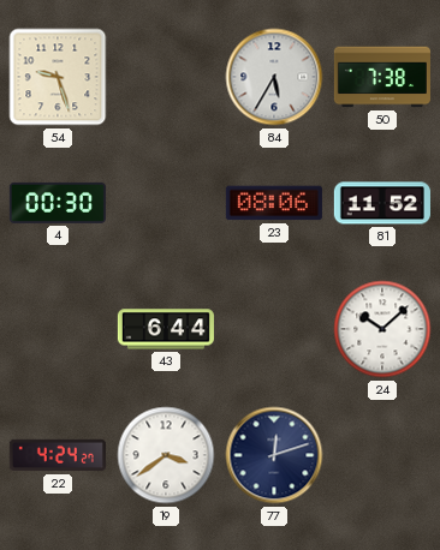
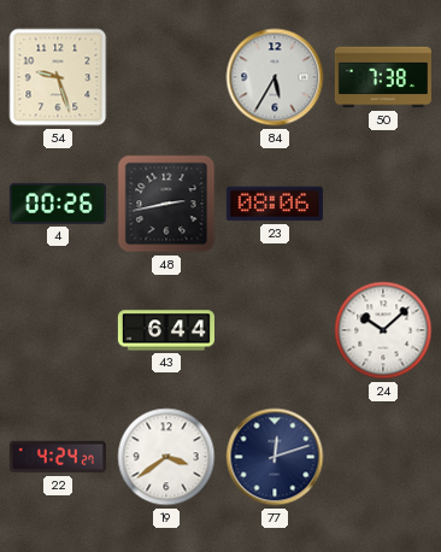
4: 00:30 -> 00:26 (58, 204)
48: none -> 2:43 (166, 204)
81: 11:52 -> none (382, 203)
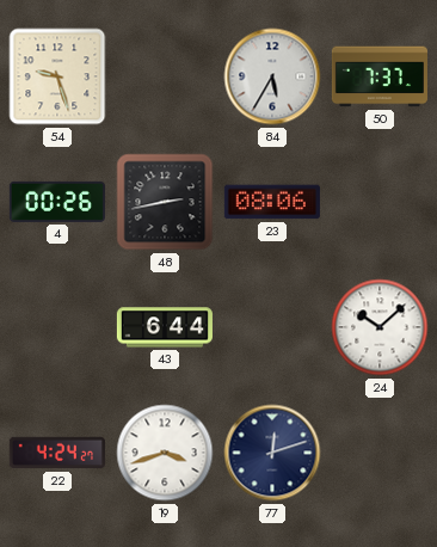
50: 7:38 -> 7:37 (380, 76)
19: 3:39 -> 3:42 (165, 453)
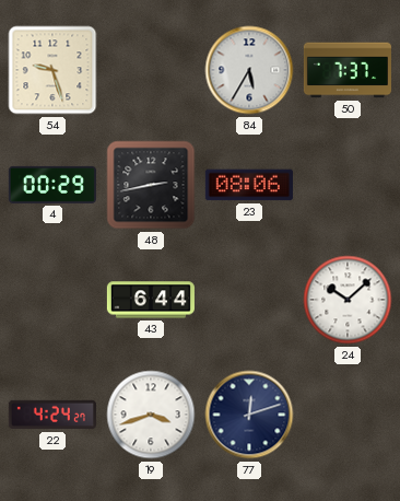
4: 00:26 -> 00:29 (52, 185)
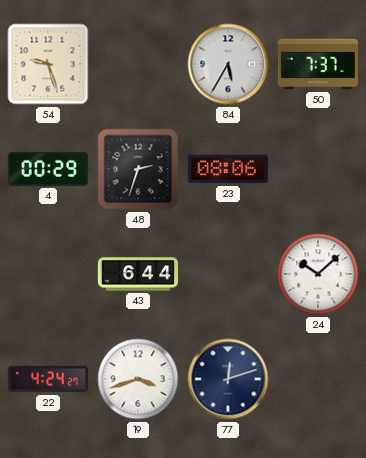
48: 2:43 -> 2:33 (138, 169)
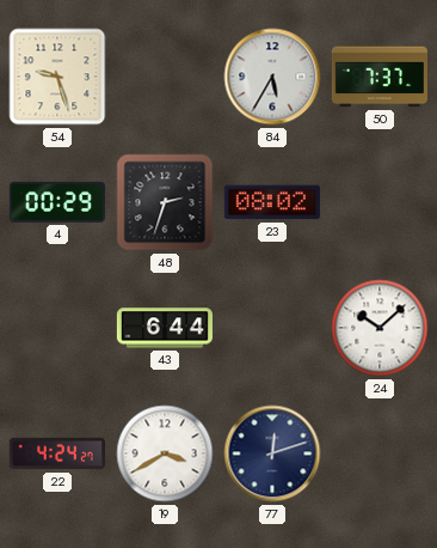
23: 08:06 -> 08:02 (272, 202)
19: 3:42 -> 3:40 (165, 453)
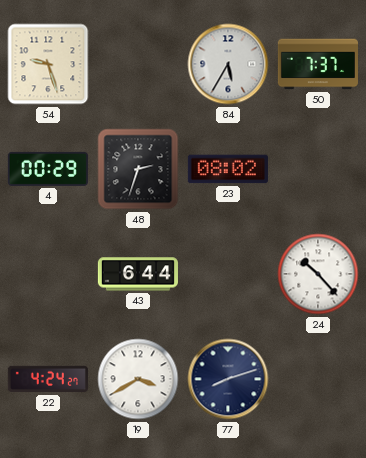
24: 10:08 -> 10:23 (318, 274)
77: 12:12 -> 8:12 (228, 379)
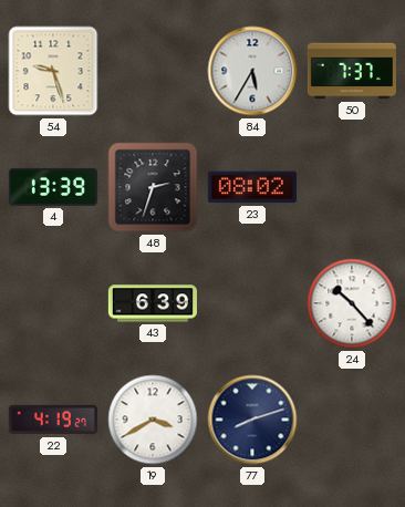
4: 00:29 -> 13:39 (53, 187)
43: 6:44 -> 6:39 (153, 303)
22: 4:24 -> 4:19 (53, 420)
